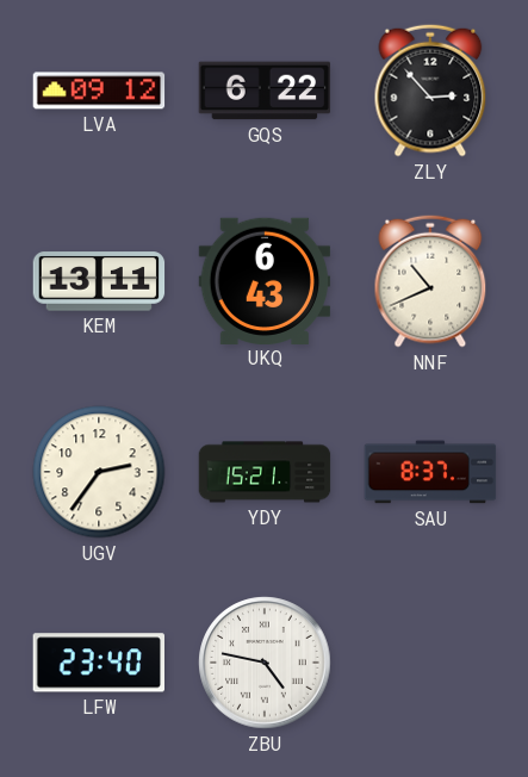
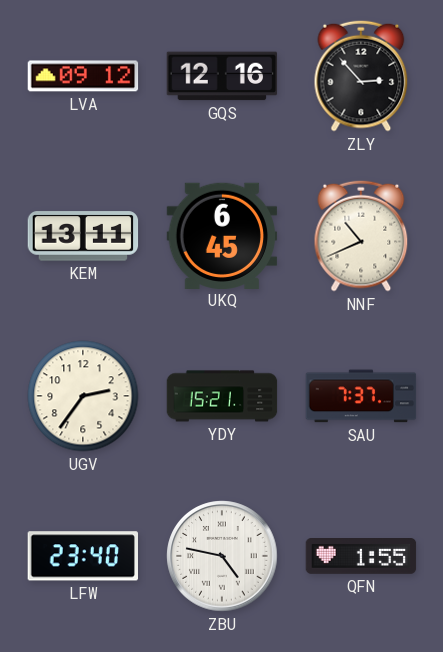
GQS: 6:22 -> 12:16 (222, 76)
UKQ: 6:43 -> 6:45 (222, 235)
SAU: 8:37 -> 7:37 (361, 396)
QFN: none -> 1:55 (361, 557)
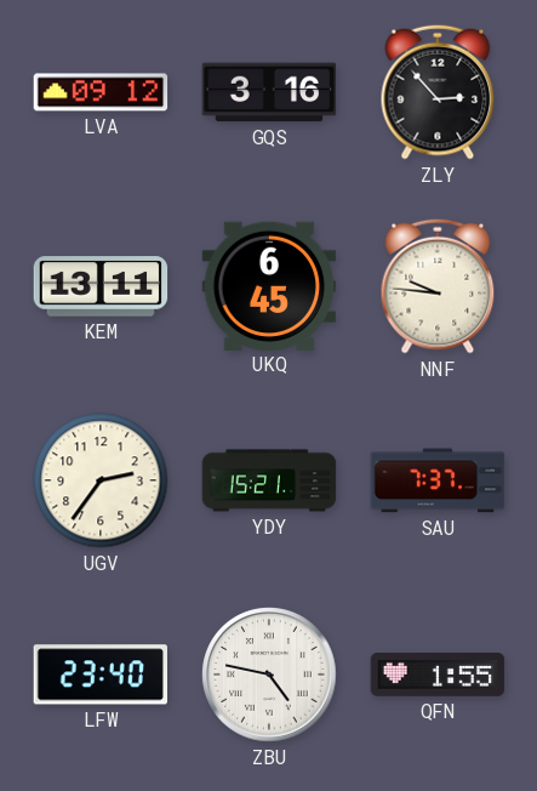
GQS: 12:16 -> 3:16 (269, 92)
NNF: 10:41 -> 9:46 (438, 286)
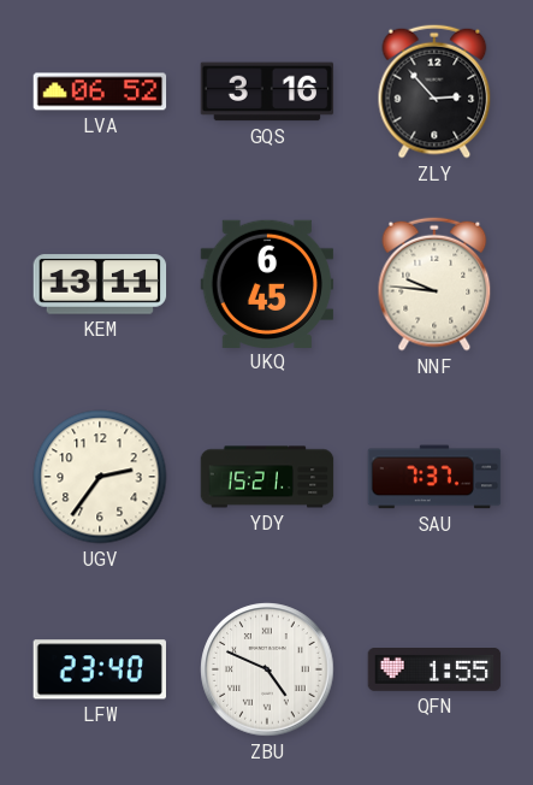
LVA: 09:12 -> 06:52 (100, 92)
ZBU: 4:47 -> 4:49 (267, 669)
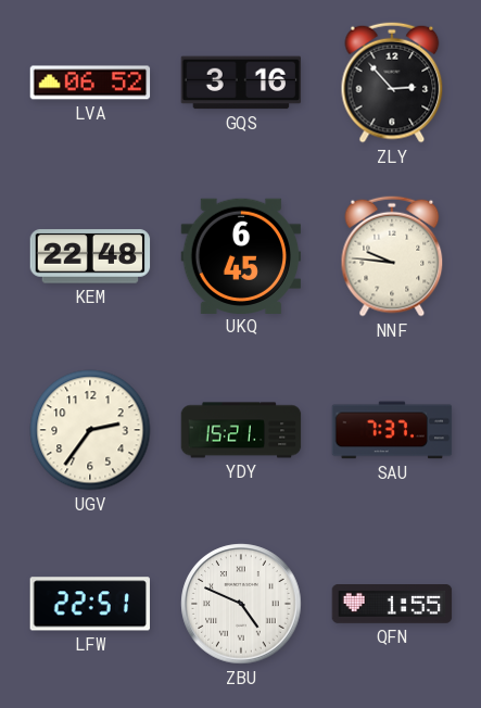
KEM: 13:11 -> 22:48 (90, 256)
LFW: 23:40 -> 22:51 (89, 604)
